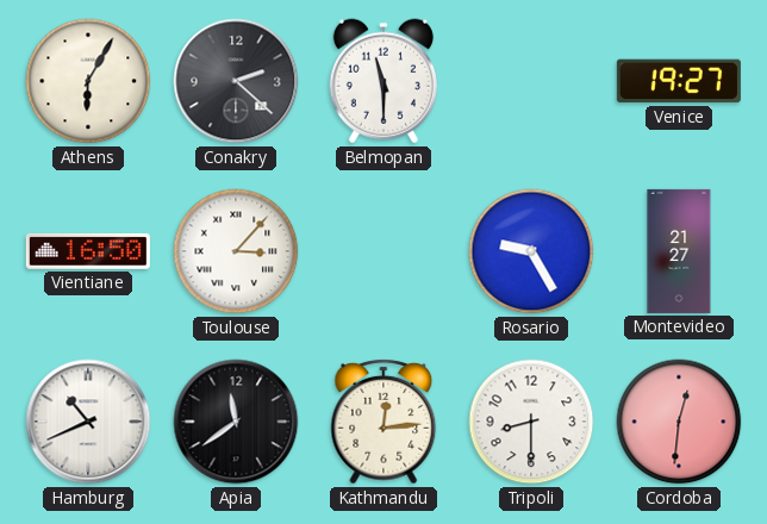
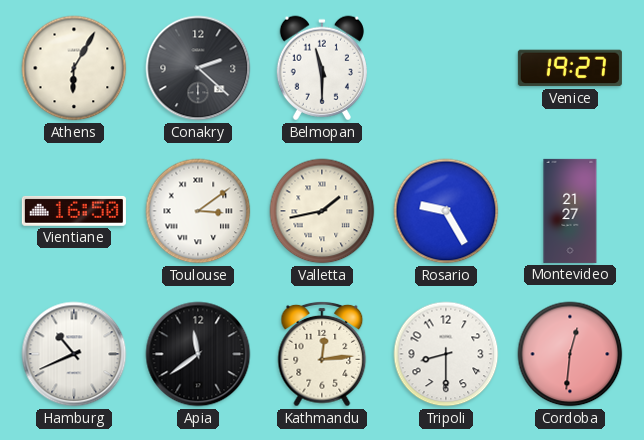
Toulouse: 3:07 -> 3:09 (198, 211)
Valletta: none -> 1:43 (322, 211)
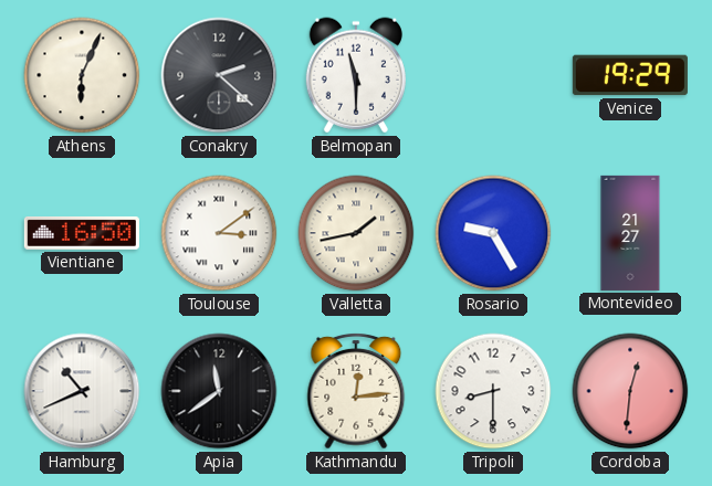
Athens: 6:05 -> 6:04 (82, 75)
Venice: 19:27 -> 19:29 (630, 75)
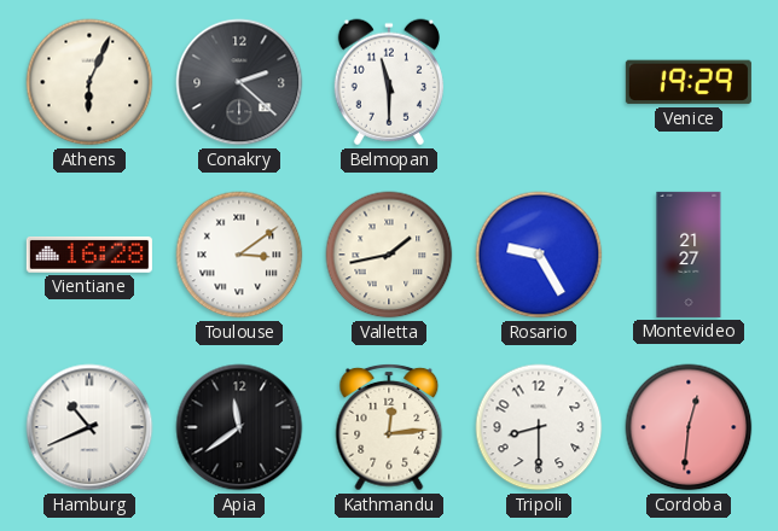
Vientiane: 16:50 -> 16:28 (89, 255)
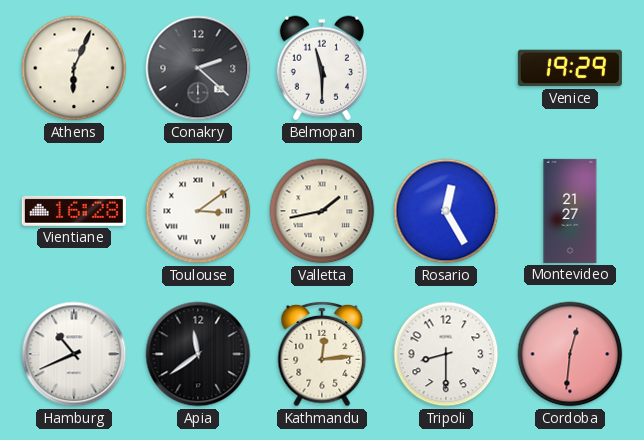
Rosario: 9:25 -> 12:25 (446, 211)
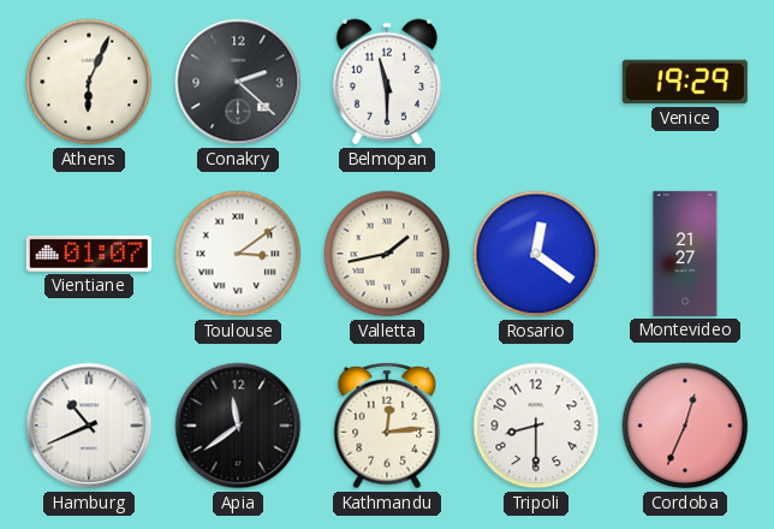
Vientiane: 16:28 -> 01:07 (89, 254)
Rosario: 12:25 -> 12:21 (536, 254)
Cordoba: 12:31 -> 12:34 (685, 426)
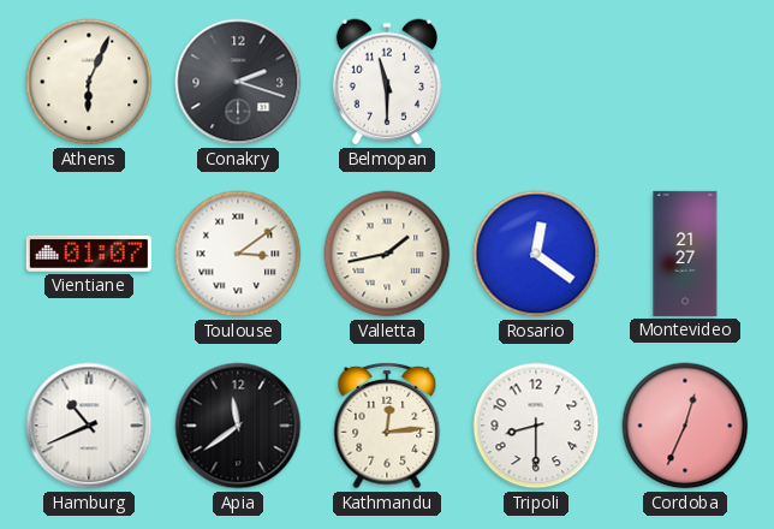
Conakry: 2:22 -> 2:18 (238, 82)
Venice: 19:29 -> none (685, 82)
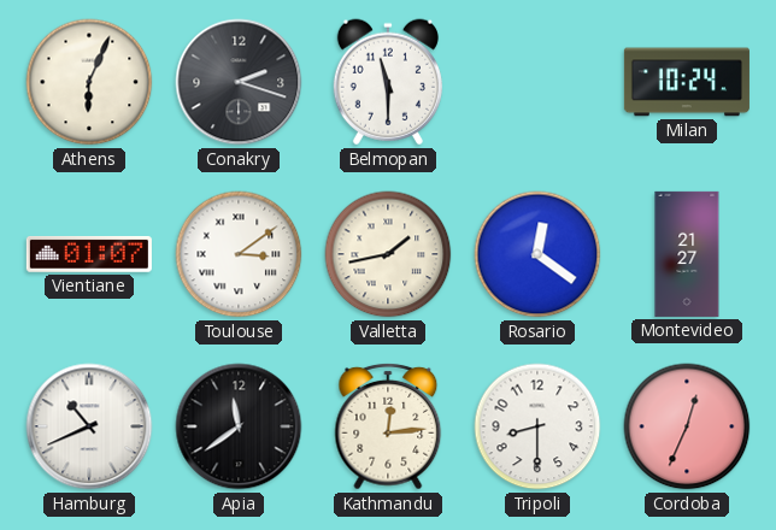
Milan: none -> 10:24 (687, 82)
